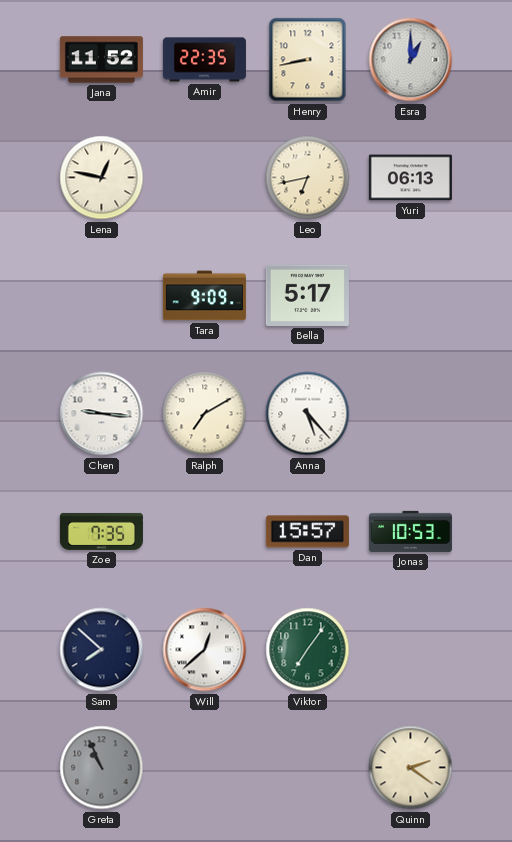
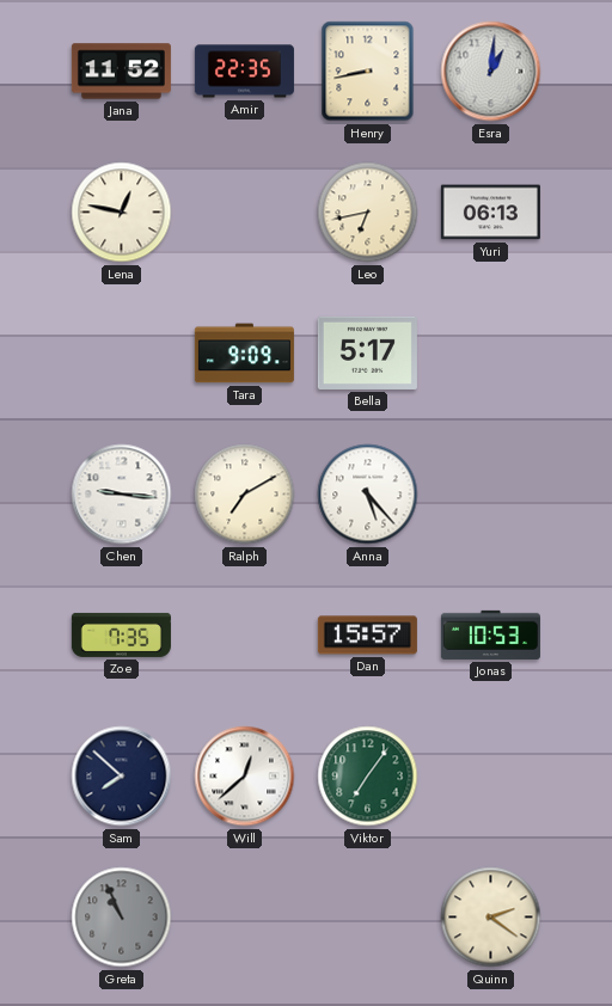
Esra: 1:00 -> 1:01 (491, 72)
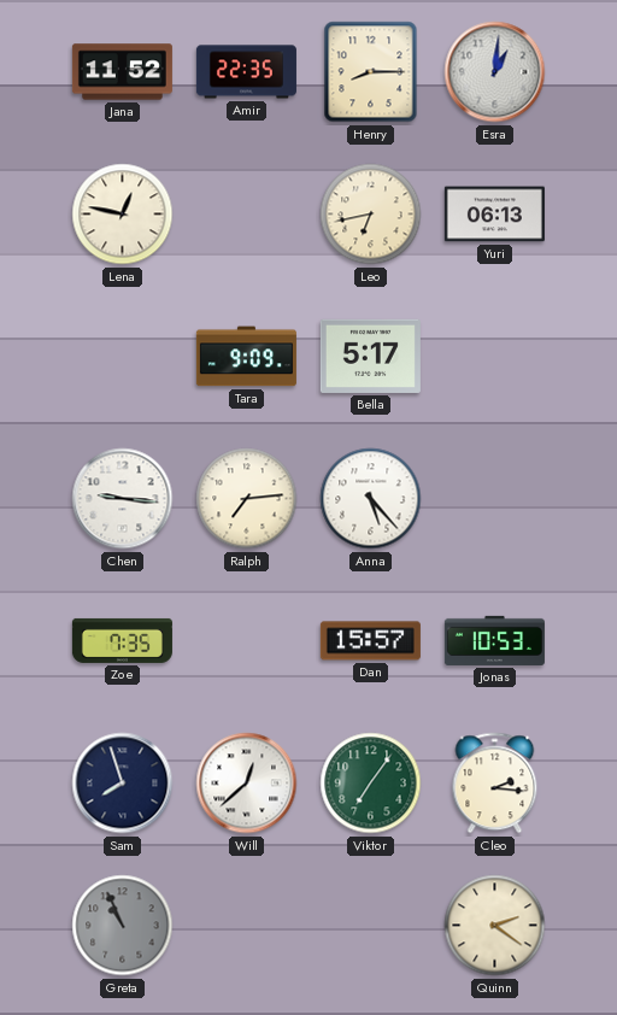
Henry: 8:43 -> 8:15 (371, 72)
Ralph: 7:10 -> 7:14 (247, 499)
Sam: 7:52 -> 7:57 (123, 784)
Cleo: none -> 2:16 (495, 784)
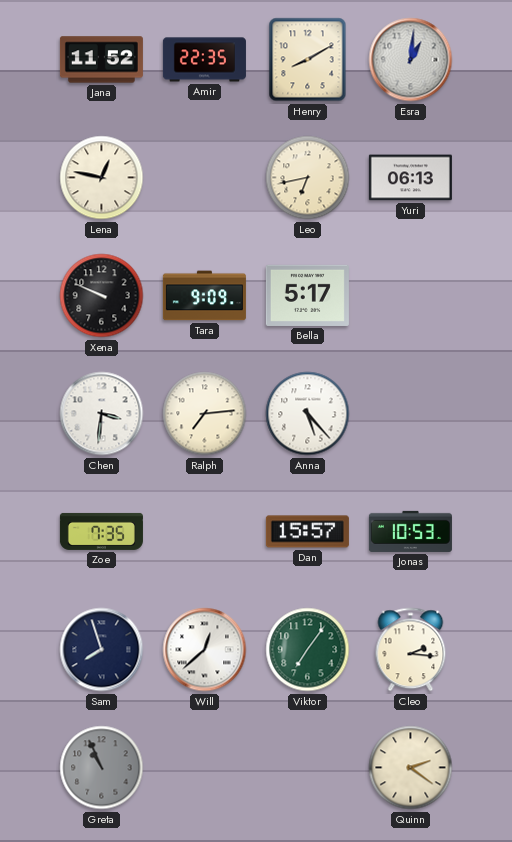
Henry: 8:15 -> 8:10 (308, 60)
Xena: none -> 9:49 (102, 296)
Chen: 9:16 -> 3:31 (102, 414)
